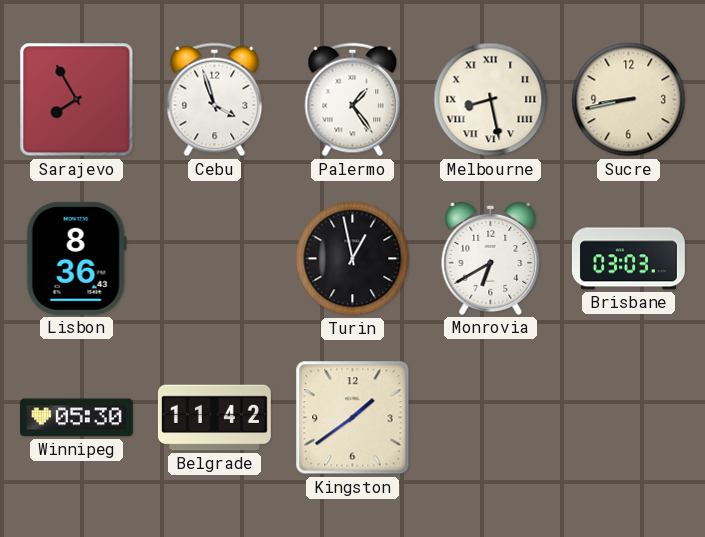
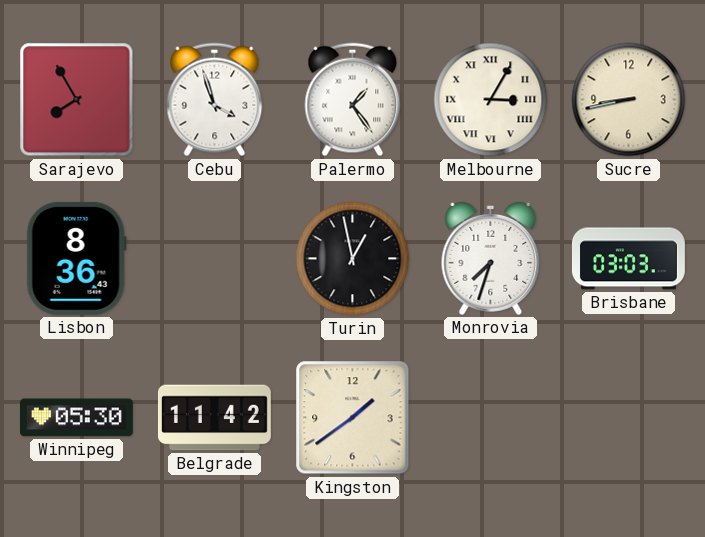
Melbourne: 8:28 -> 3:05 (491, 100)
Monrovia: 6:40 -> 7:33 (491, 258)
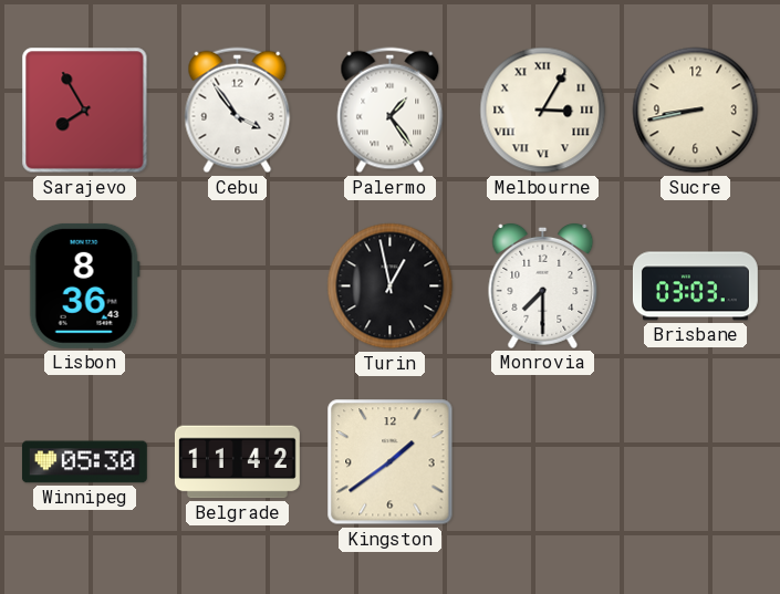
Cebu: 3:57 -> 3:54 (238, 111)
Monrovia: 7:33 -> 7:30 (543, 285)
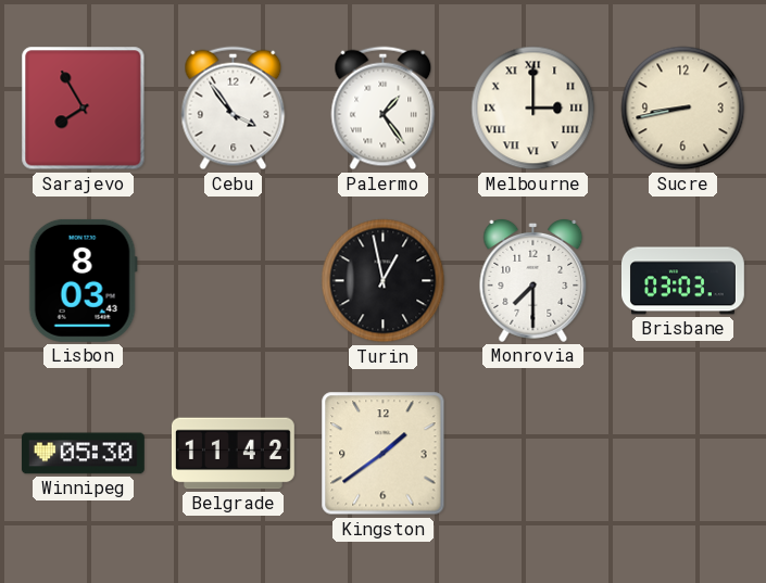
Melbourne: 3:05 -> 3:00 (533, 109)
Lisbon: 8:36 -> 8:03 (83, 280)
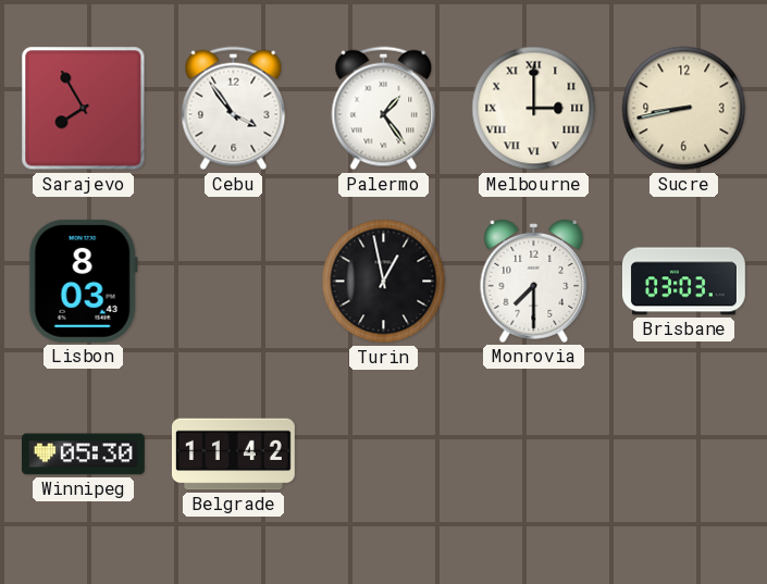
Kingston: 1:39 -> none (384, 454)
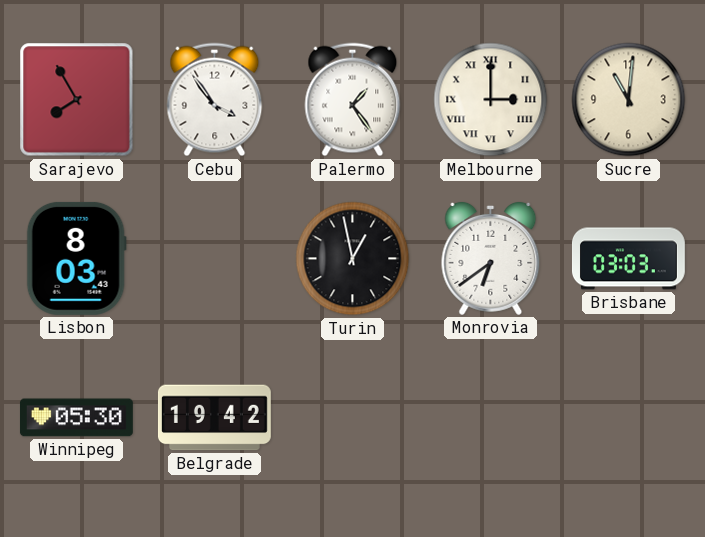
Sucre: 8:43 -> 11:01 (629, 100)
Monrovia: 7:30 -> 6:39 (491, 258)
Belgrade: 11:42 -> 19:42 (214, 418)
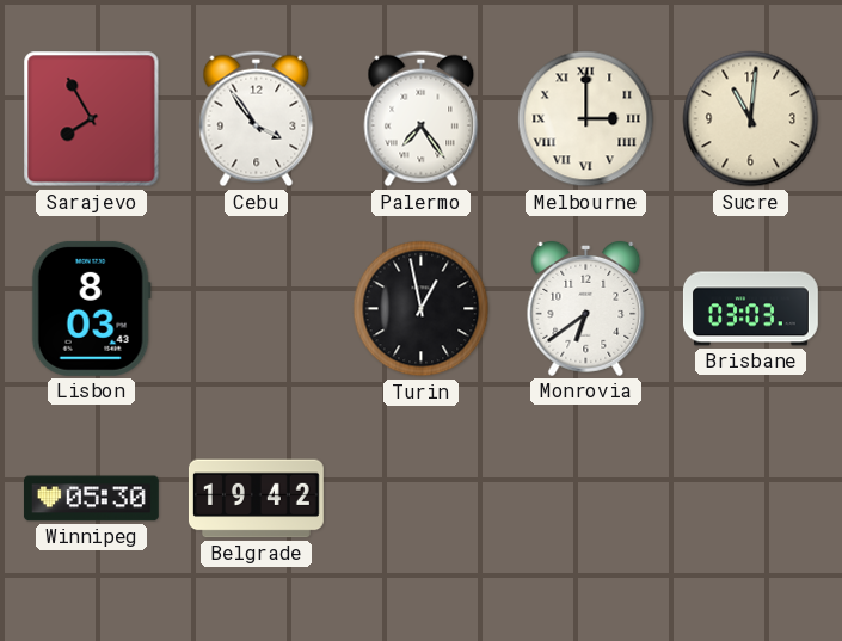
Palermo: 1:24 -> 7:24 (422, 119)
